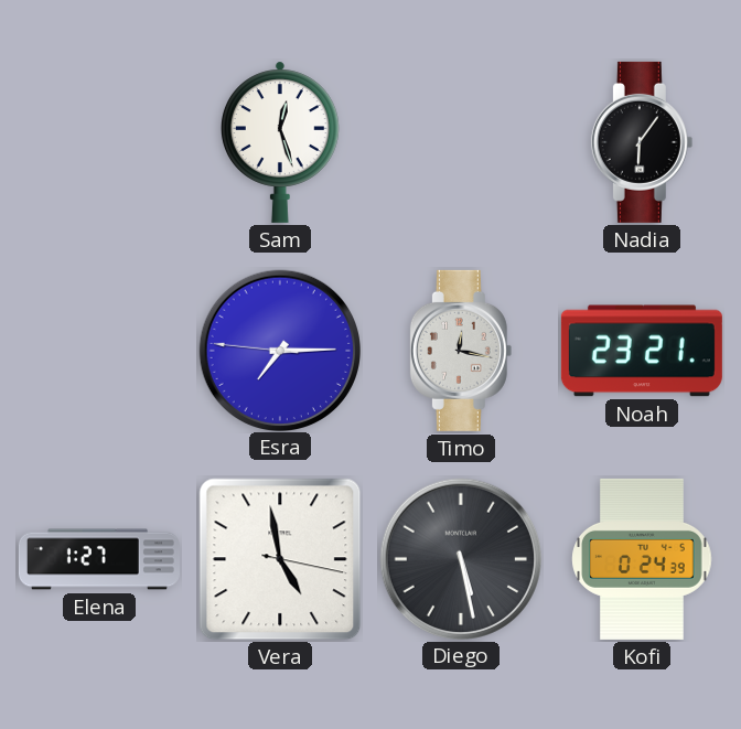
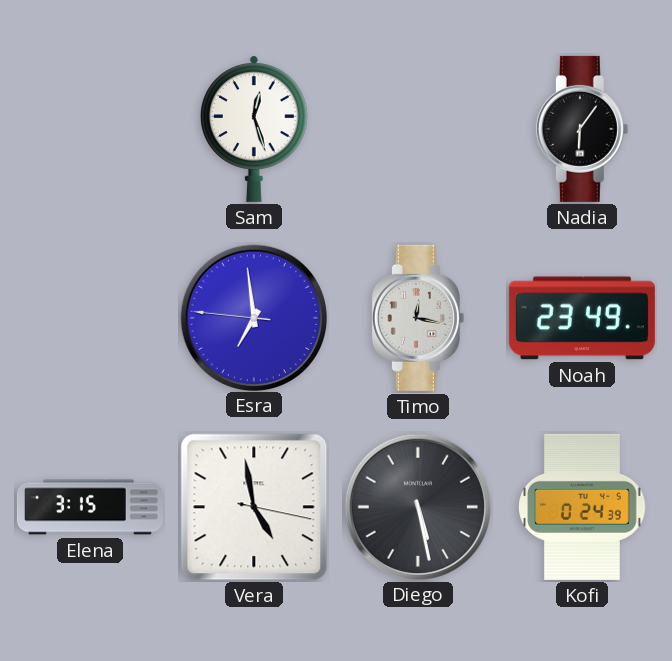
Esra: 7:14 -> 6:58 (253, 317)
Noah: 23:21 -> 23:49 (582, 318)
Elena: 1:27 -> 3:15 (90, 507)
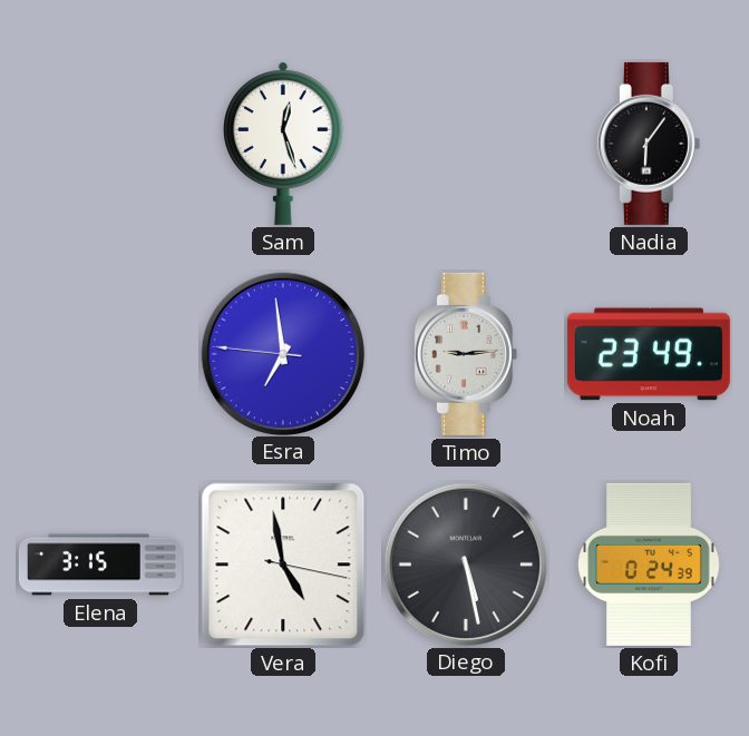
Timo: 12:17 -> 9:14 (466, 354)
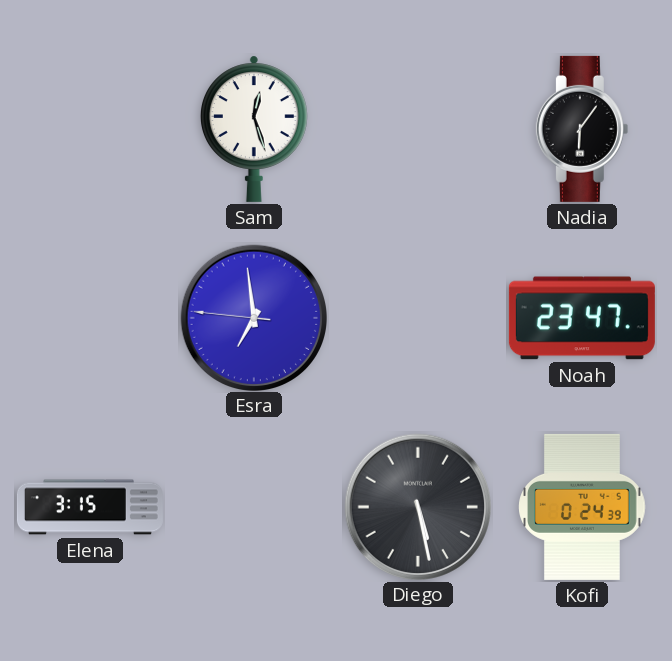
Timo: 9:14 -> none (466, 354)
Noah: 23:49 -> 23:47 (582, 318)
Vera: 4:58 -> none (283, 565)
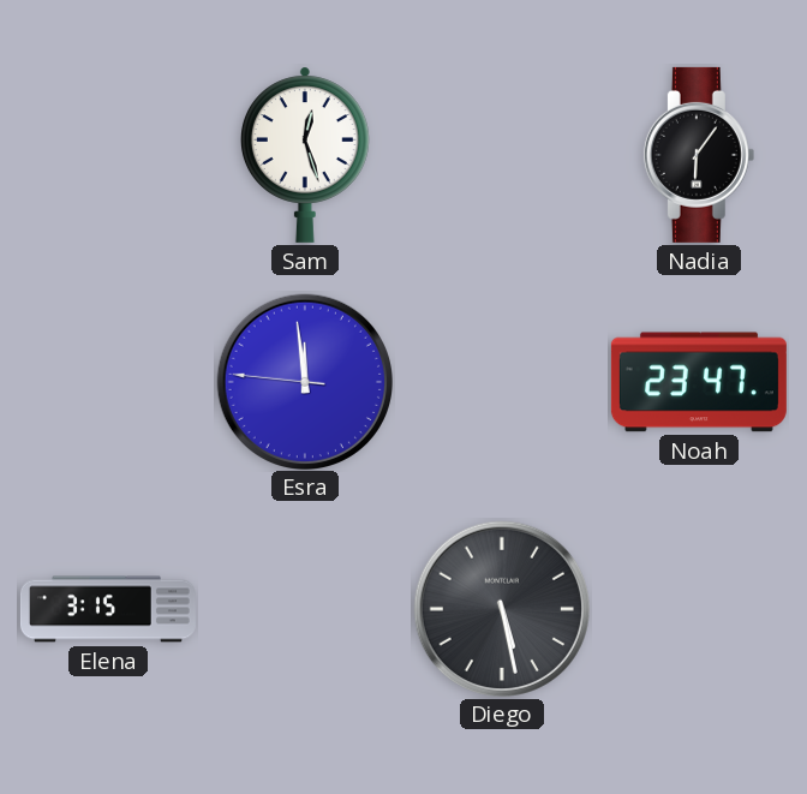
Esra: 6:58 -> 11:58 (304, 381)
Kofi: 0:24 -> none (582, 507)
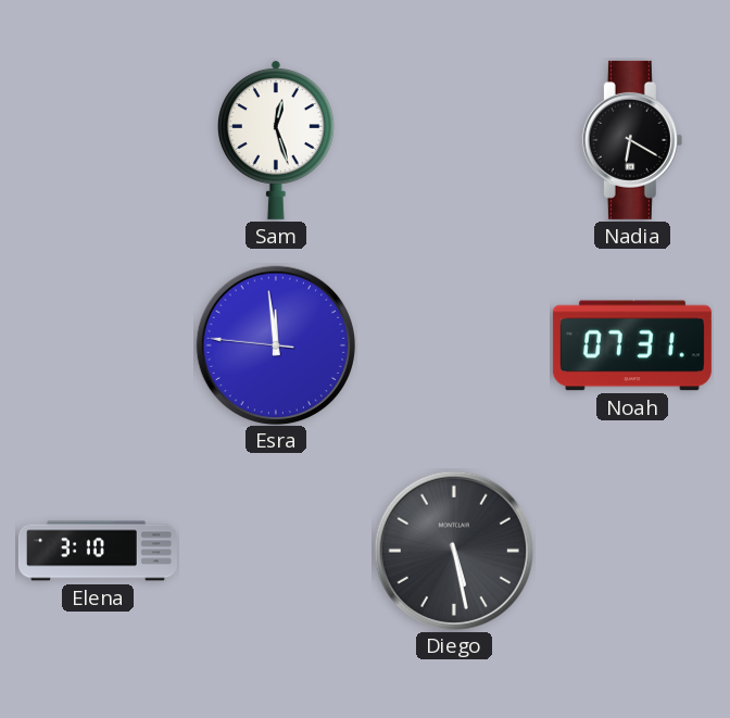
Nadia: 6:06 -> 6:20 (632, 140)
Noah: 23:47 -> 07:31 (632, 345)
Elena: 3:15 -> 3:10 (98, 551)
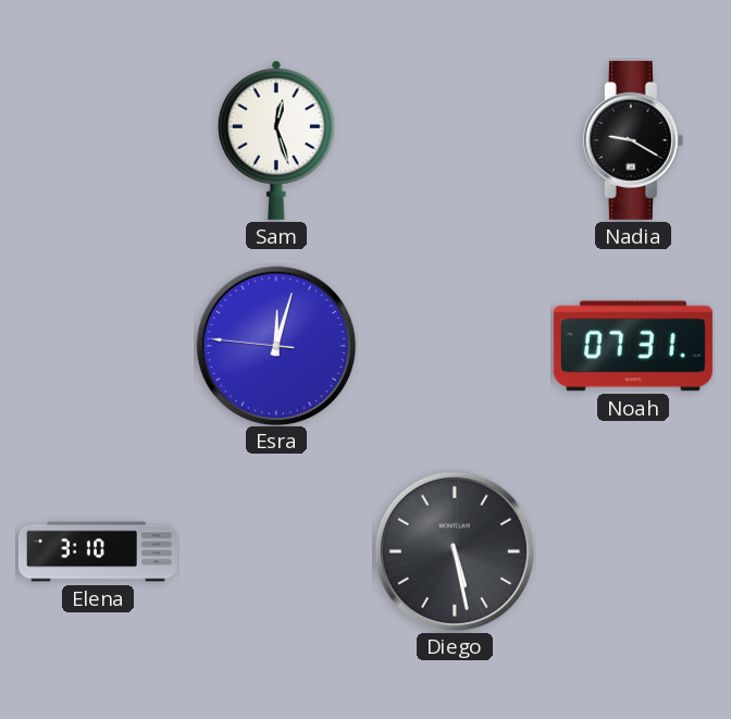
Nadia: 6:20 -> 9:20 (633, 140)
Esra: 11:58 -> 12:02 (275, 345)
